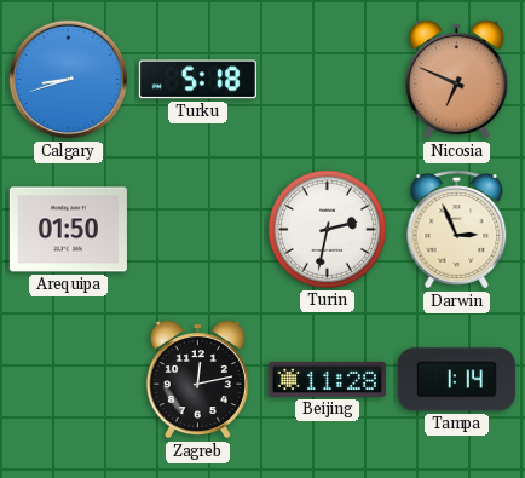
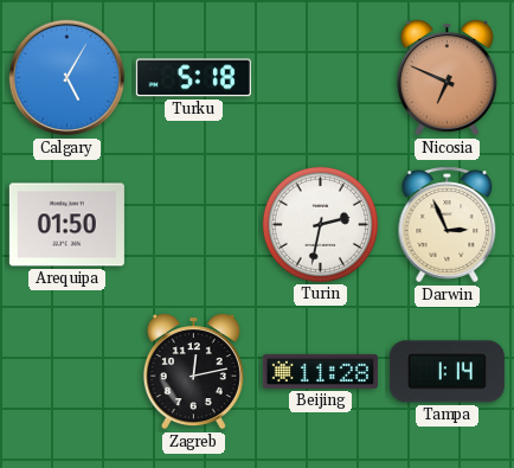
Calgary: 8:42 -> 5:05 (68, 78)
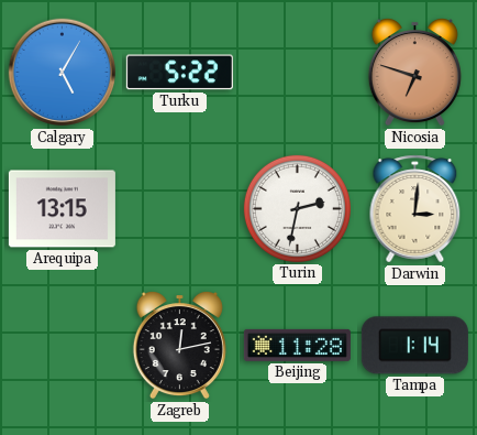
Turku: 5:18 -> 5:22 (179, 73)
Nicosia: 6:49 -> 6:48 (414, 73)
Arequipa: 01:50 -> 13:15 (62, 209)
Darwin: 2:56 -> 3:01 (415, 209)
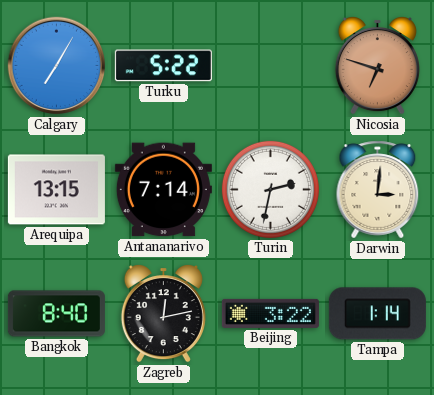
Calgary: 5:05 -> 7:05 (57, 66)
Antananarivo: none -> 7:14 (163, 190)
Bangkok: none -> 8:40 (56, 314)
Beijing: 11:28 -> 3:22 (270, 313)
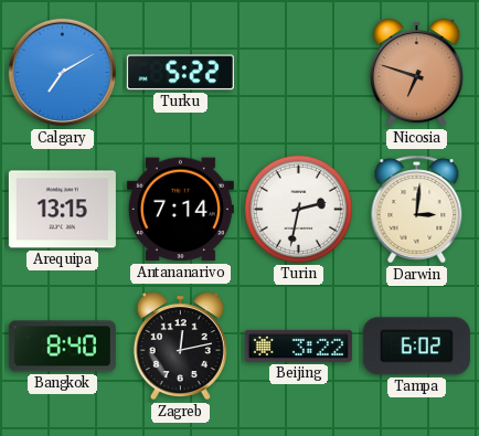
Calgary: 7:05 -> 7:10 (63, 73)
Tampa: 1:14 -> 6:02 (416, 347)
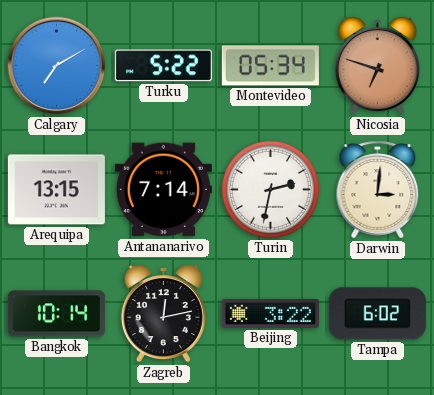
Montevideo: none -> 05:34 (270, 66)
Bangkok: 8:40 -> 10:14 (56, 314)
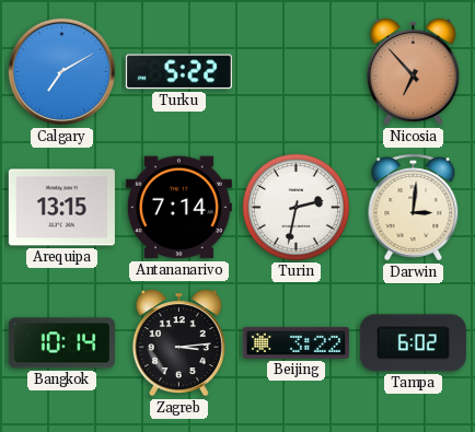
Montevideo: 05:34 -> none (270, 66)
Nicosia: 6:48 -> 6:53 (413, 72)
Zagreb: 12:13 -> 3:14 (178, 343)
